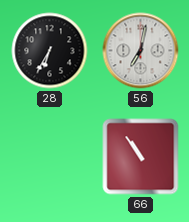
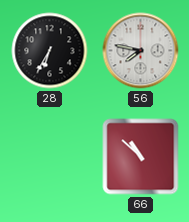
56: 7:02 -> 7:47 (141, 51)
66: 10:54 -> 10:52 (141, 157)
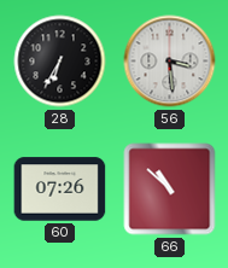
56: 7:47 -> 3:29 (170, 62)
60: none -> 07:26 (60, 190)
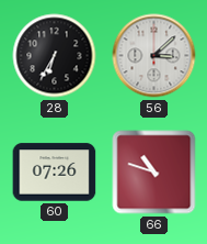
56: 3:29 -> 3:08 (154, 56)
66: 10:52 -> 10:48 (154, 173)
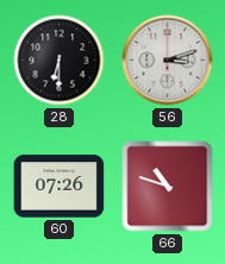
28: 6:35 -> 6:30 (60, 61)
56: 3:08 -> 3:12 (168, 61)
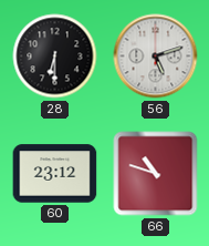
56: 3:12 -> 5:12 (156, 57)
60: 07:26 -> 23:12 (55, 174)
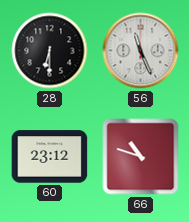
56: 5:12 -> 11:26 (141, 51)
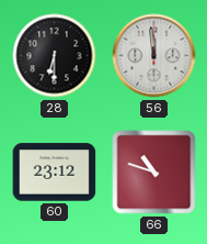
56: 11:26 -> 11:59 (154, 56)
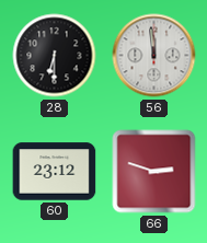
66: 10:48 -> 2:48 (154, 172)
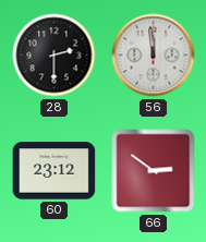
28: 6:30 -> 2:30 (54, 56)
66: 2:48 -> 2:51 (154, 171)
